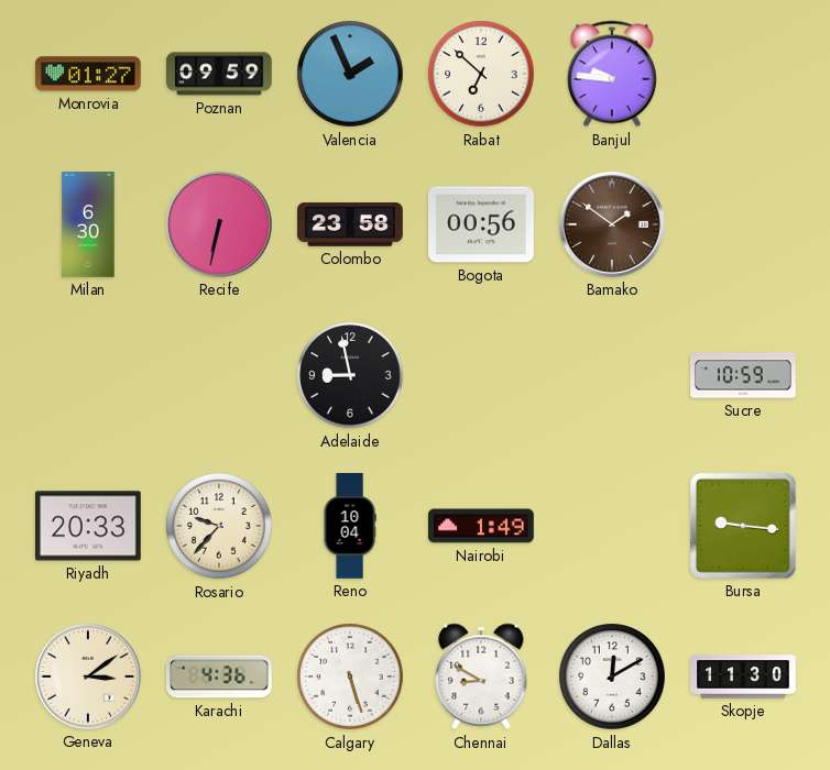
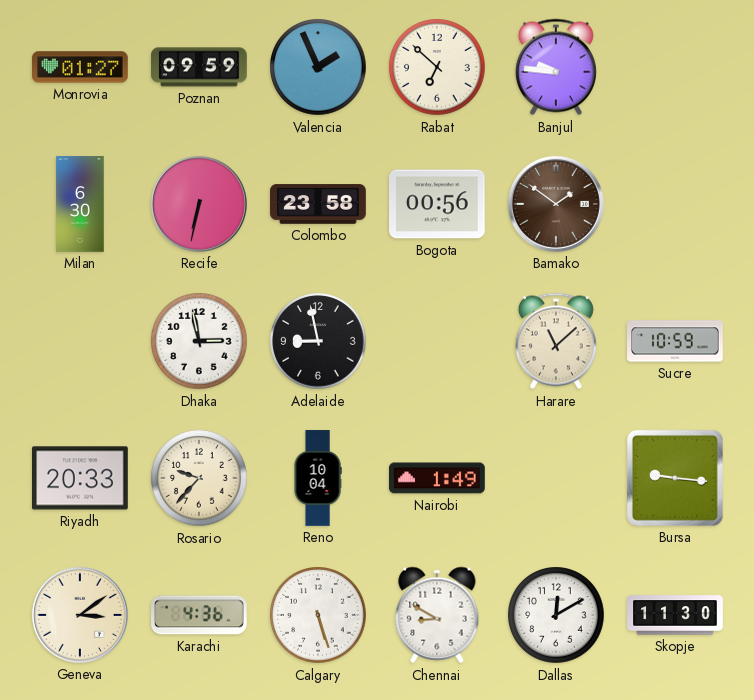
Dhaka: none -> 2:58 (199, 341)
Harare: none -> 11:08 (556, 341)
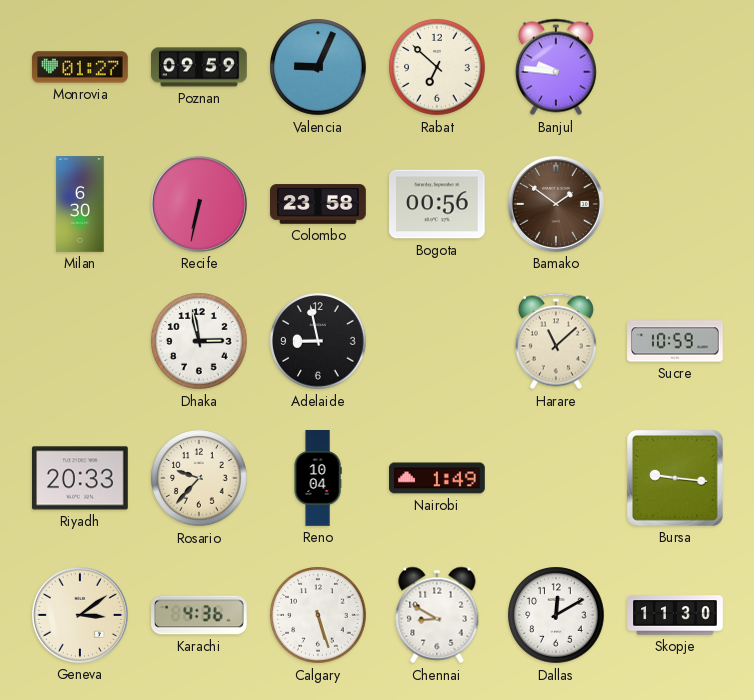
Valencia: 1:56 -> 9:04 (318, 67)
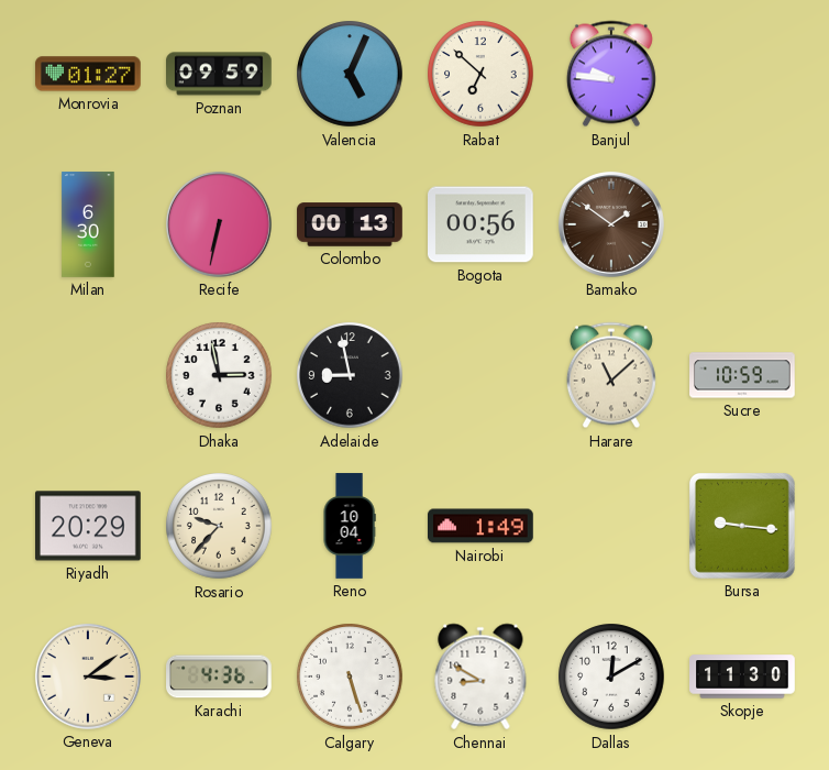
Valencia: 9:04 -> 5:04 (350, 74)
Colombo: 23:58 -> 00:13 (350, 224)
Riyadh: 20:33 -> 20:29 (89, 526)
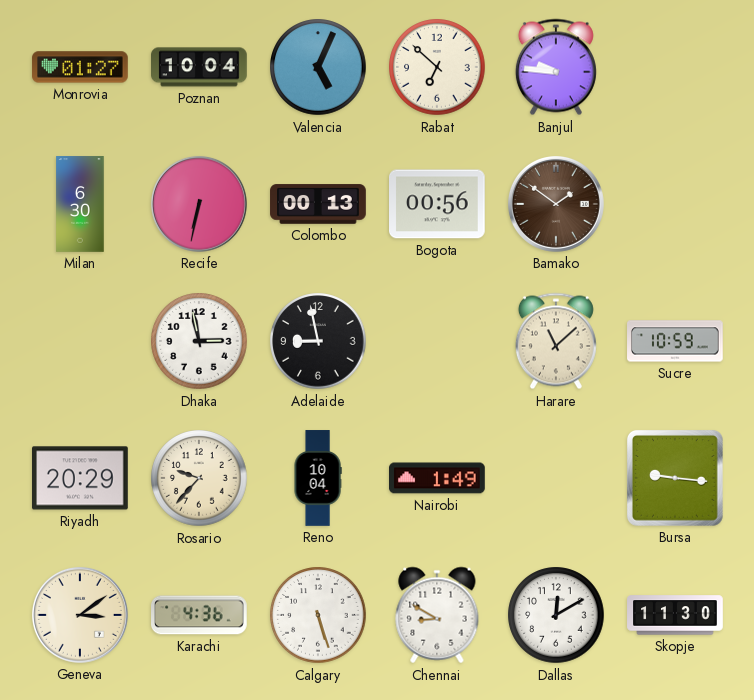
Poznan: 09:59 -> 10:04 (199, 67)
